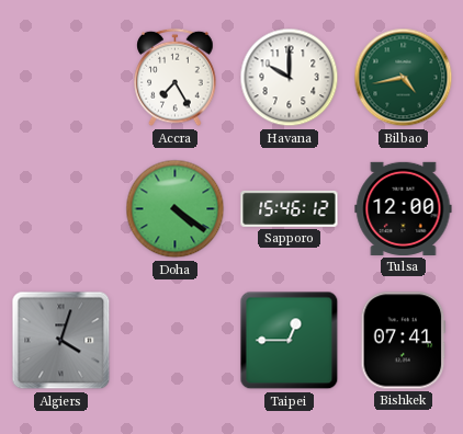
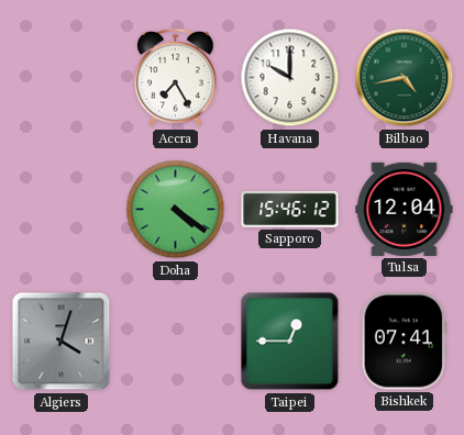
Tulsa: 12:00 -> 12:04 (405, 209)
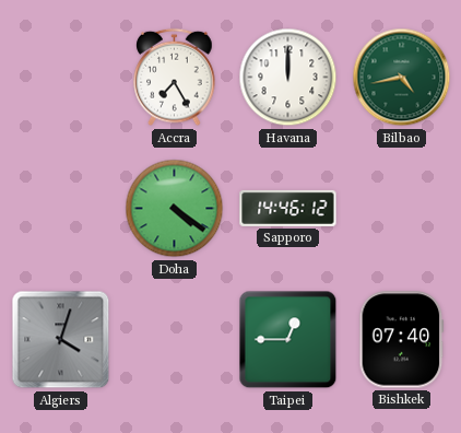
Havana: 10:00 -> 12:00 (288, 78)
Sapporo: 15:46 -> 14:46 (288, 208)
Tulsa: 12:04 -> none (405, 209)
Bishkek: 07:41 -> 07:40 (402, 340)
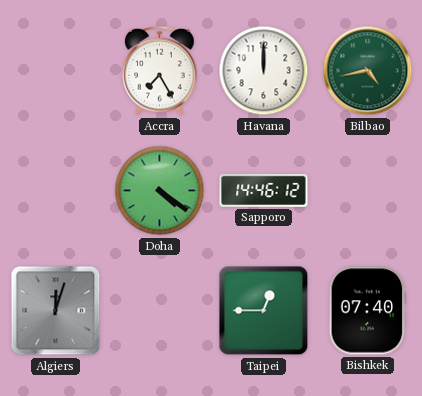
Algiers: 4:03 -> 12:03 (56, 311)
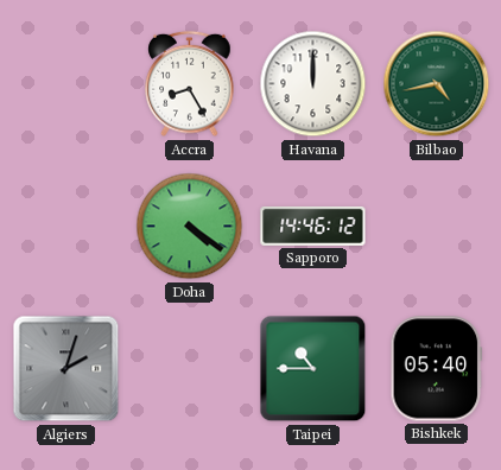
Accra: 7:25 -> 8:25 (190, 84)
Algiers: 12:03 -> 2:03 (66, 369)
Taipei: 12:45 -> 10:45 (313, 369)
Bishkek: 07:40 -> 05:40 (437, 369)
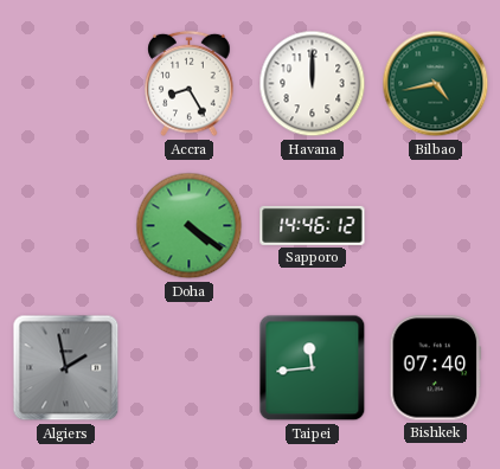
Algiers: 2:03 -> 1:58 (66, 368)
Taipei: 10:45 -> 11:44 (313, 368)
Bishkek: 05:40 -> 07:40 (436, 368)
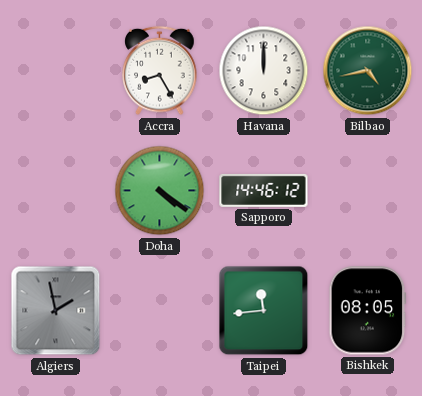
Bishkek: 07:40 -> 08:05 (368, 311)
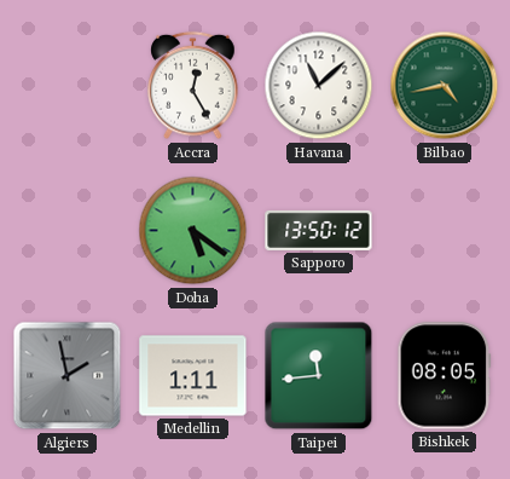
Accra: 8:25 -> 12:25 (193, 86)
Havana: 12:00 -> 11:08 (319, 86)
Doha: 4:21 -> 5:21 (193, 231)
Sapporo: 14:46 -> 13:50 (319, 230)
Medellin: none -> 1:11 (193, 376)
